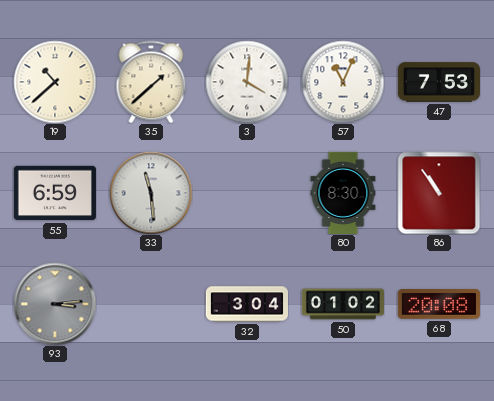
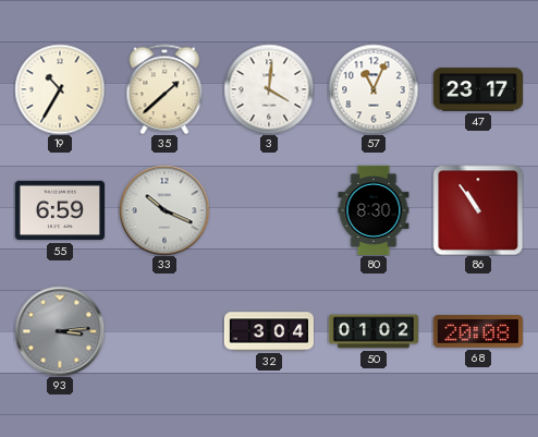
19: 10:38 -> 10:35 (60, 89)
47: 7:53 -> 23:17 (477, 89)
33: 11:29 -> 10:19 (164, 210)
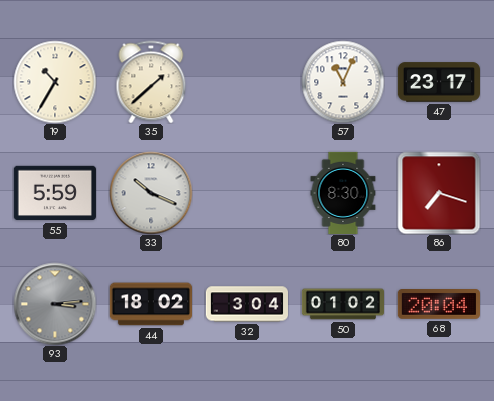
3: 4:01 -> none (269, 89)
55: 6:59 -> 5:59 (55, 193)
86: 10:54 -> 7:18 (439, 193)
44: none -> 18:02 (150, 304)
68: 20:08 -> 20:04 (439, 305)
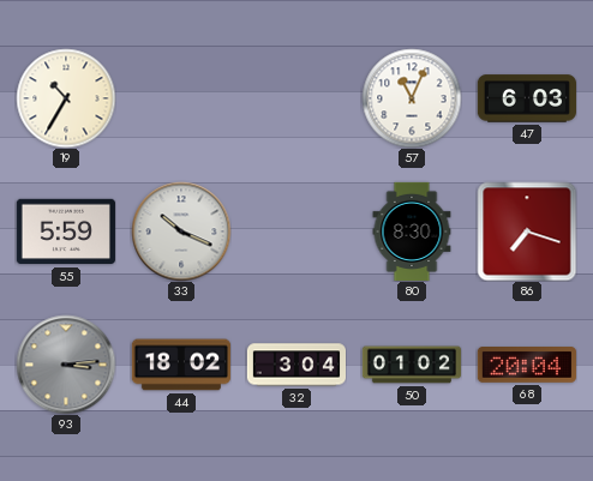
35: 1:38 -> none (151, 82)
47: 23:17 -> 6:03 (526, 98)
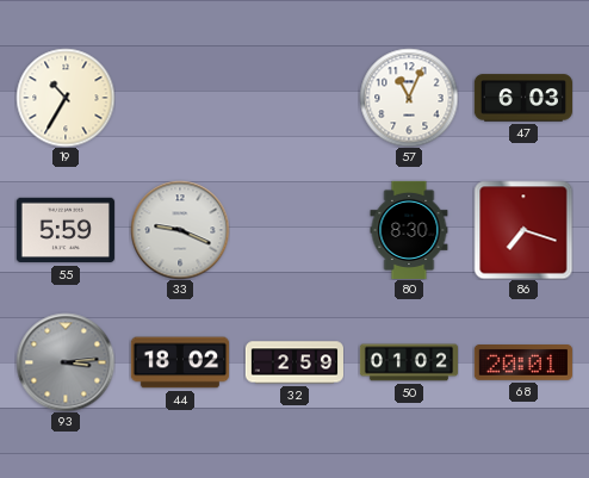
33: 10:19 -> 9:19 (180, 230)
32: 3:04 -> 2:59 (293, 362)
68: 20:04 -> 20:01 (523, 364)
